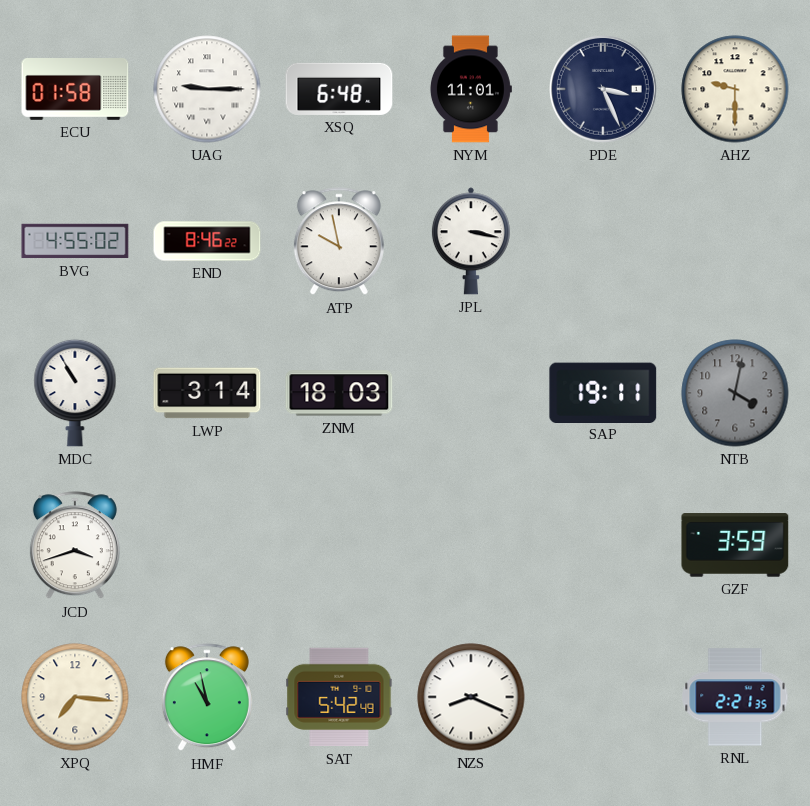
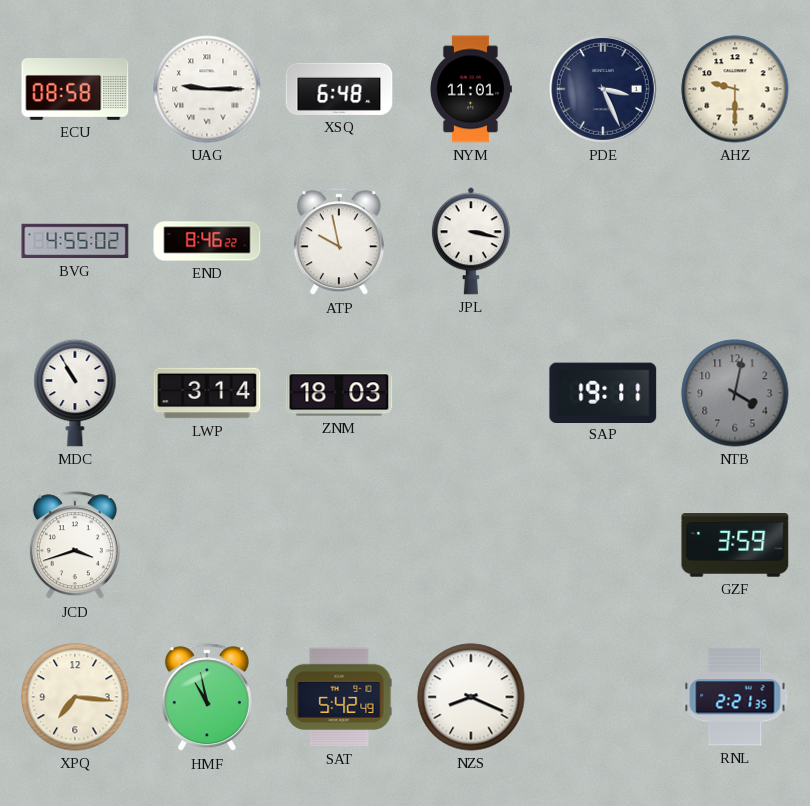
ECU: 01:58 -> 08:58 (75, 90)
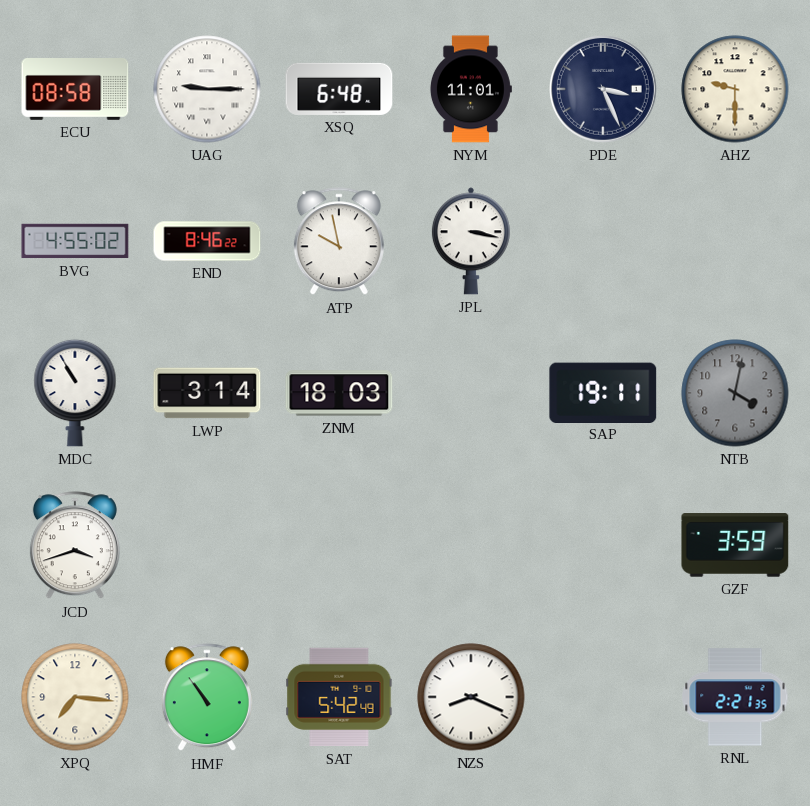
HMF: 10:58 -> 10:54 (207, 698)
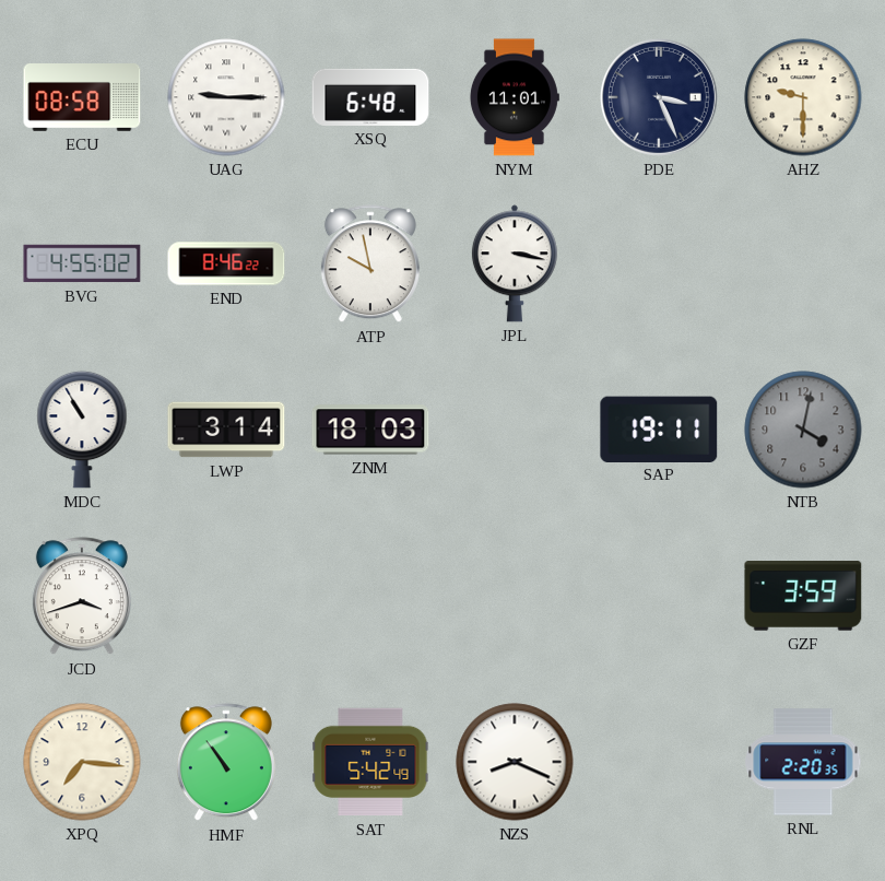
RNL: 2:21 -> 2:20 (803, 762)
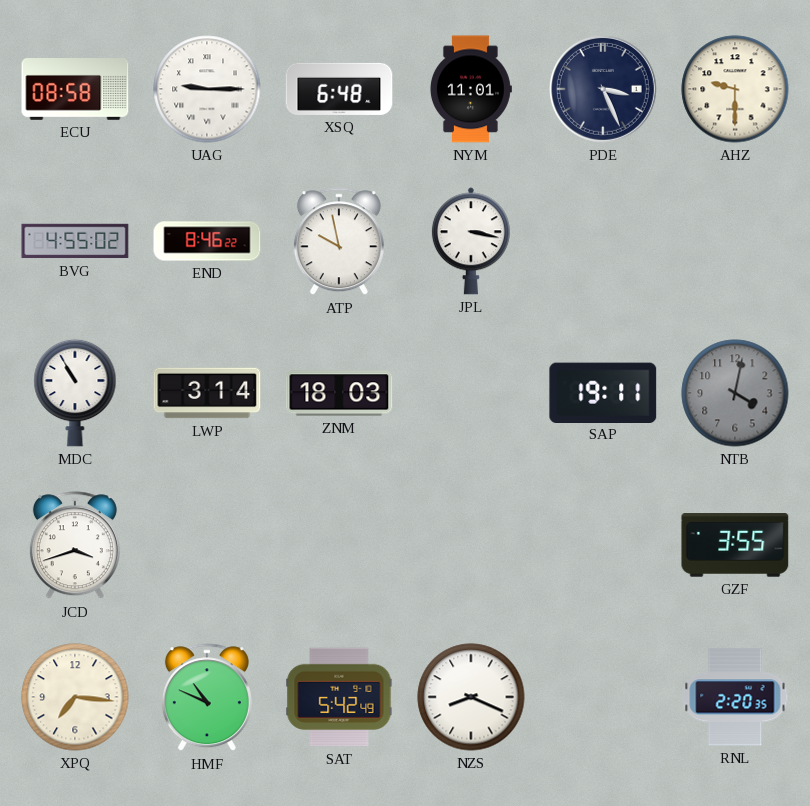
GZF: 3:59 -> 3:55 (735, 545)
HMF: 10:54 -> 10:49 (207, 698)
